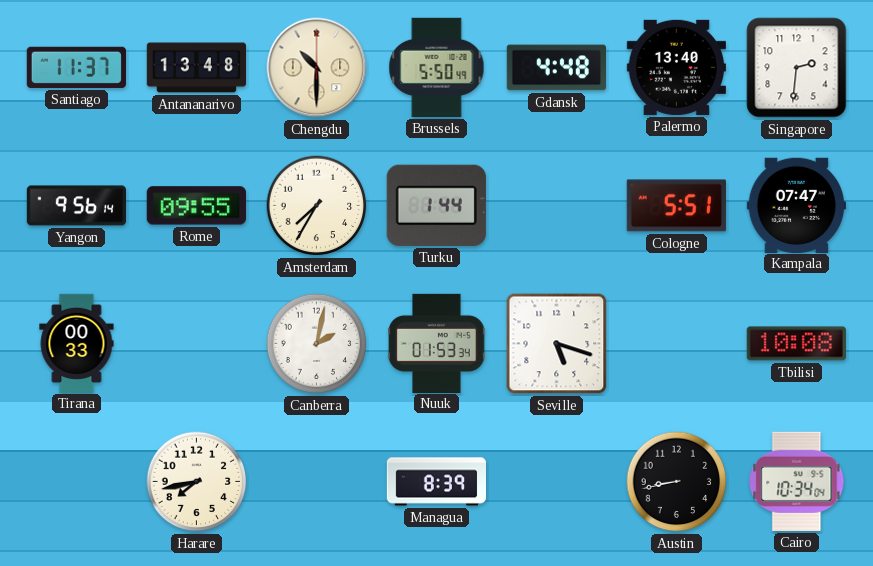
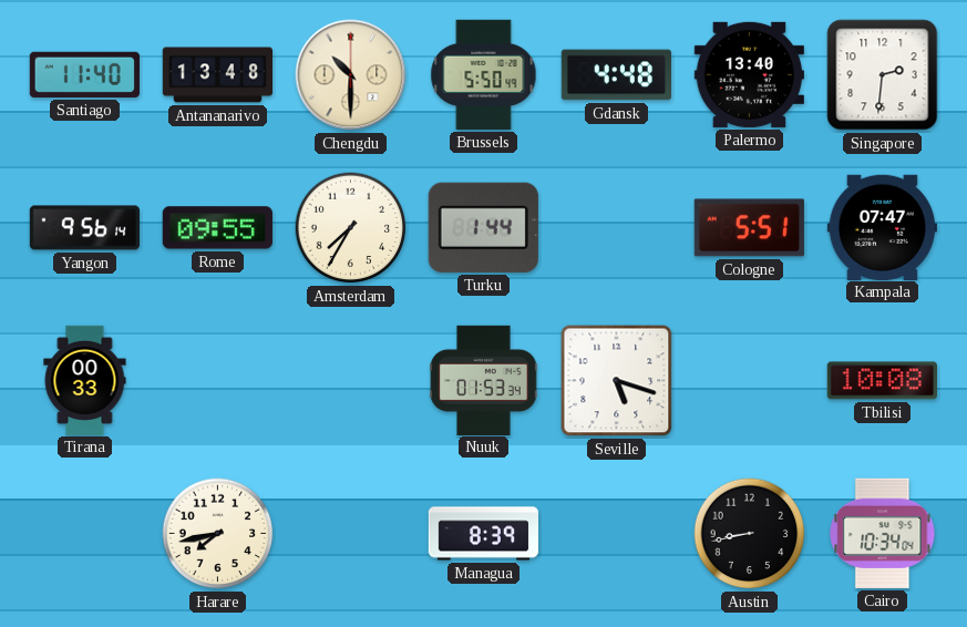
Santiago: 11:37 -> 11:40 (84, 74)
Canberra: 2:02 -> none (317, 344)
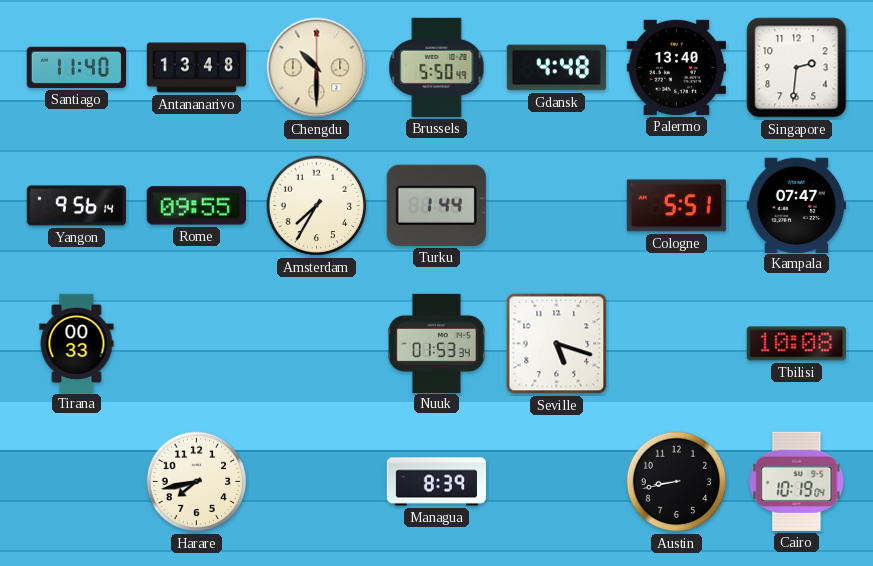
Cairo: 10:34 -> 10:19 (797, 481)
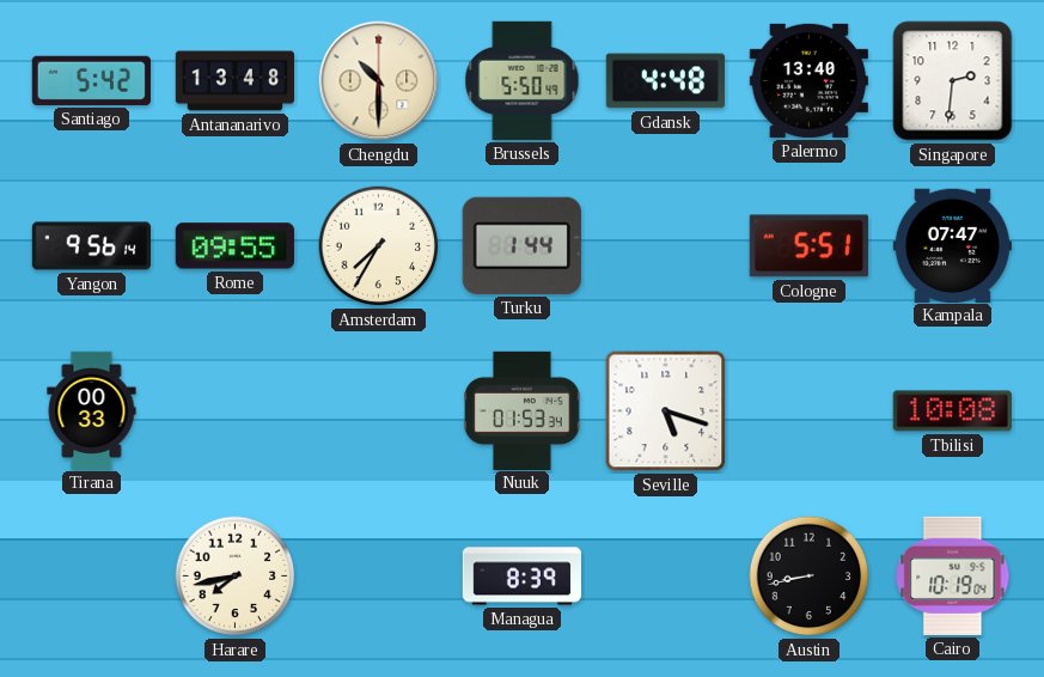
Santiago: 11:40 -> 5:42 (91, 80)
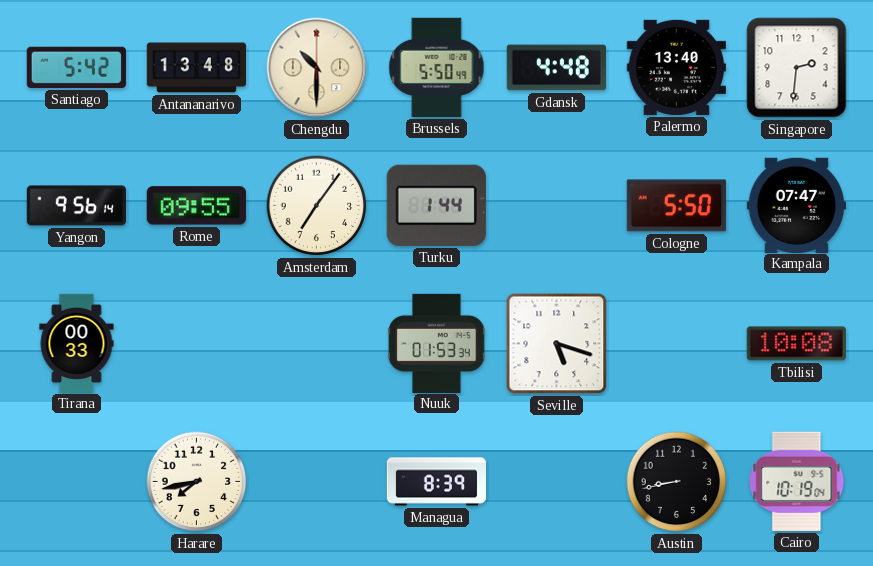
Amsterdam: 7:35 -> 7:06 (317, 206)
Cologne: 5:51 -> 5:50 (676, 206)
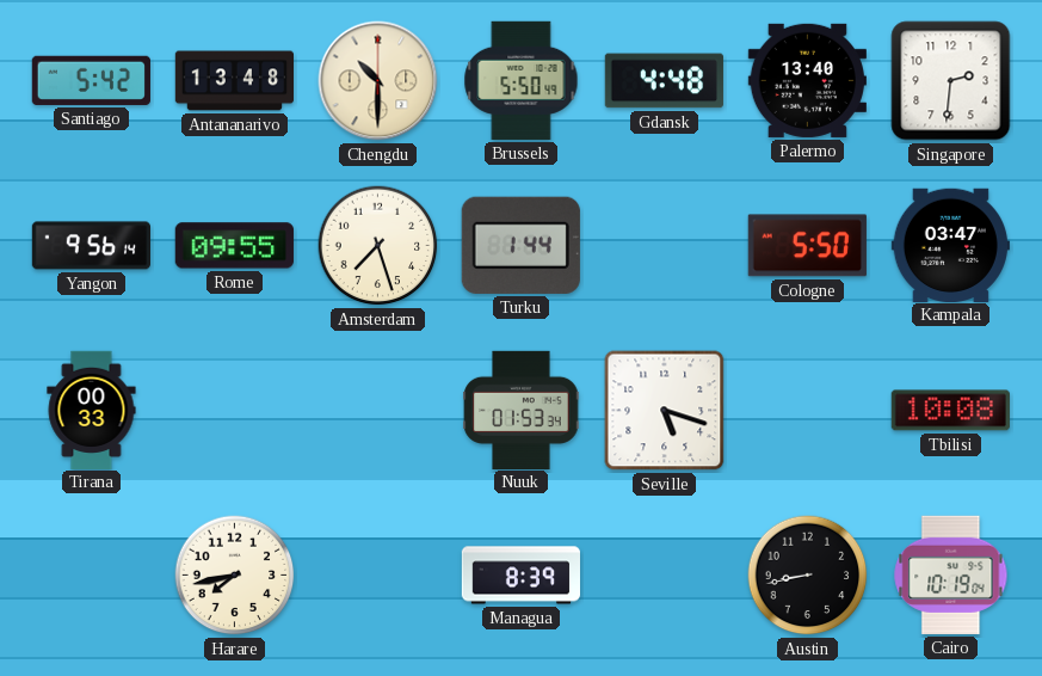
Amsterdam: 7:06 -> 7:27 (378, 246)
Kampala: 07:47 -> 03:47 (950, 245)
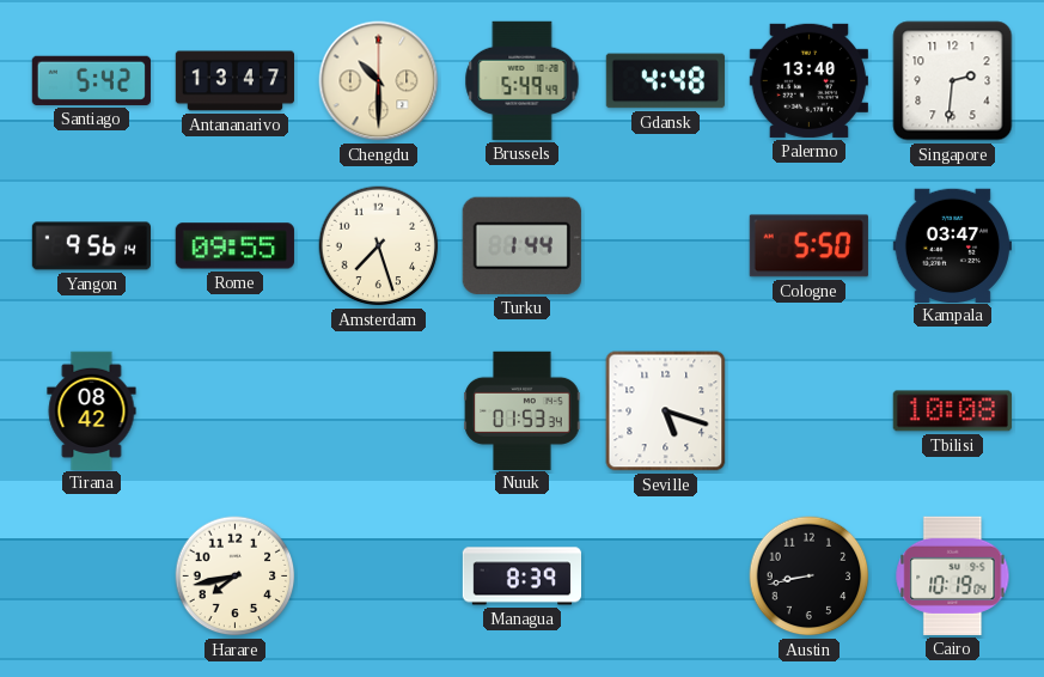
Antananarivo: 13:48 -> 13:47 (234, 81)
Brussels: 5:50 -> 5:49 (523, 80)
Tirana: 00:33 -> 08:42 (92, 410)
